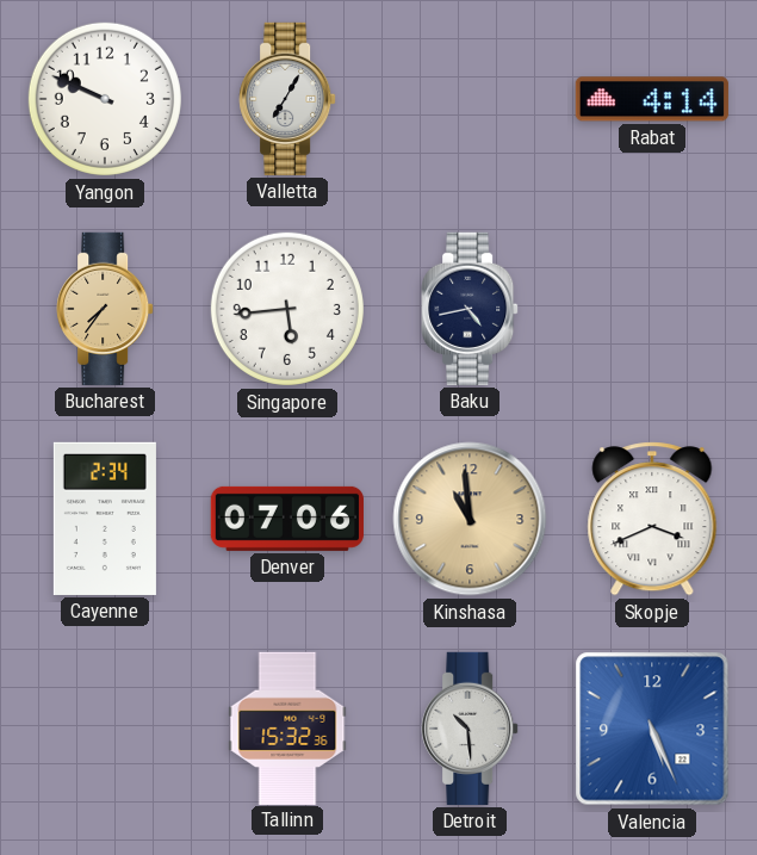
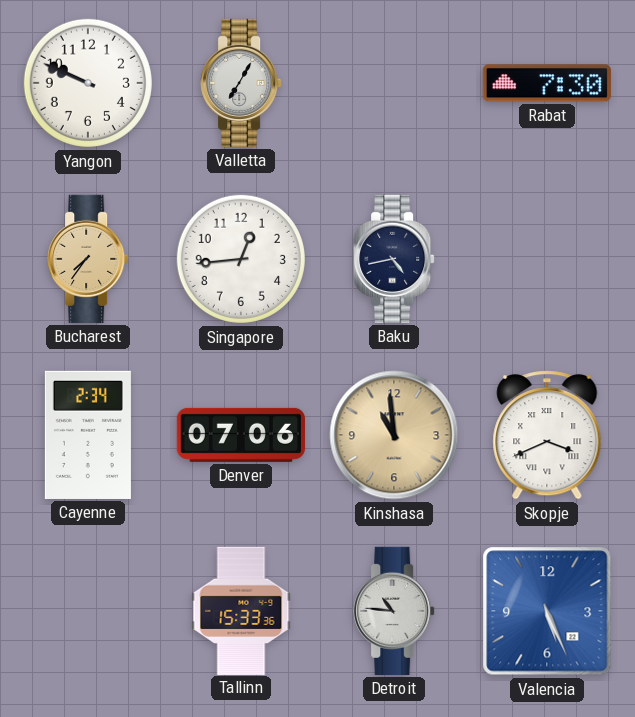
Rabat: 4:14 -> 7:30 (547, 83)
Singapore: 5:44 -> 12:44 (241, 259)
Tallinn: 15:32 -> 15:33 (241, 610)
Detroit: 10:29 -> 10:46 (394, 611)
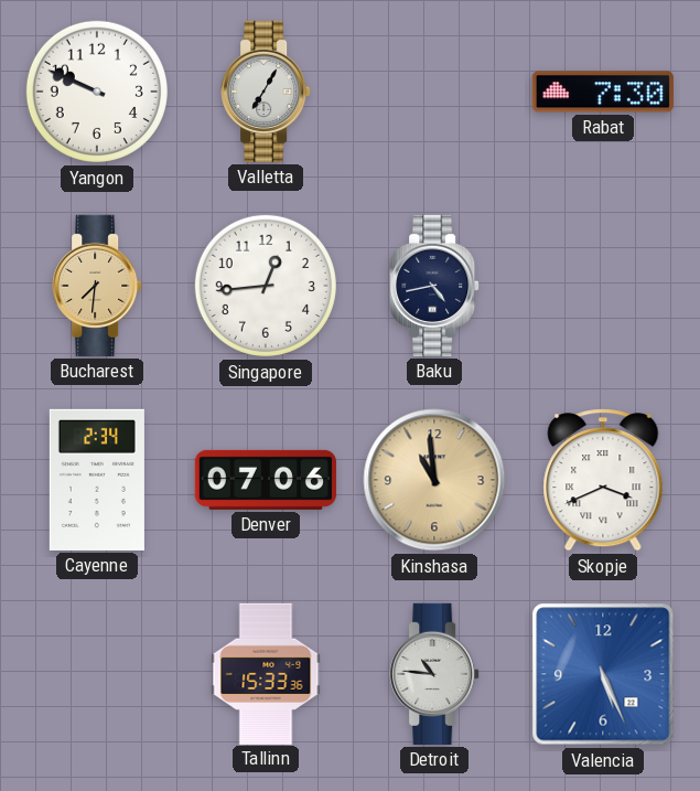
Bucharest: 7:36 -> 7:31 (97, 286)
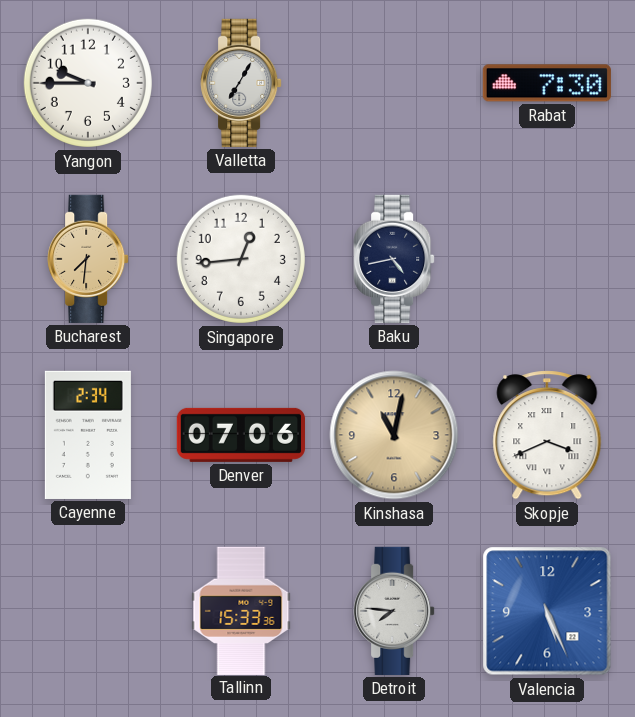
Yangon: 9:49 -> 9:45 (88, 83)
Kinshasa: 10:59 -> 11:02 (394, 435)
Detroit: 10:46 -> 7:46 (394, 611)
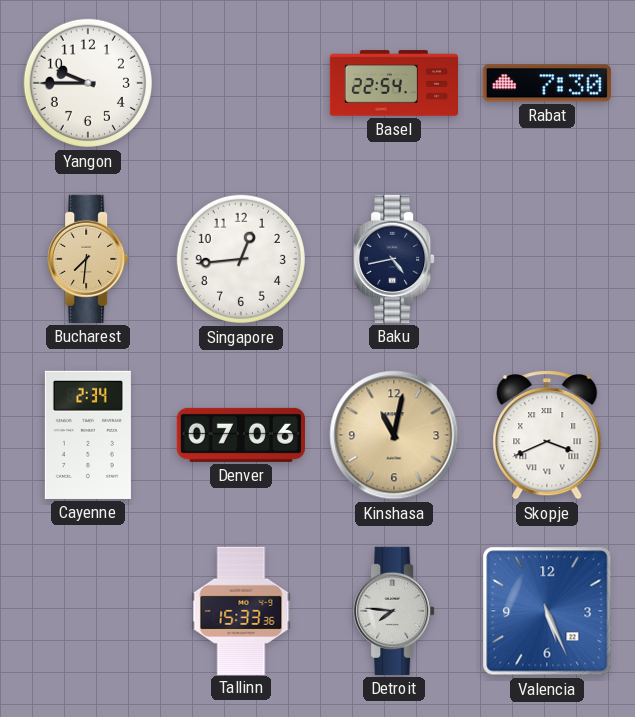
Valletta: 7:05 -> none (241, 83)
Basel: none -> 22:54 (393, 83)
